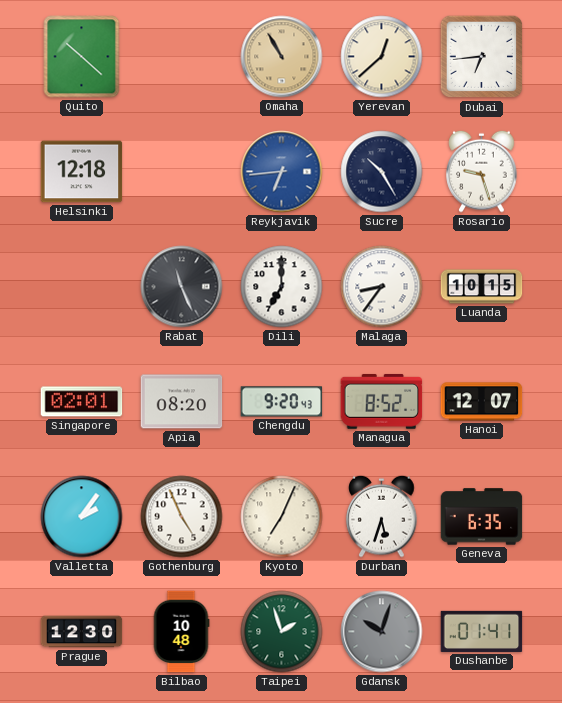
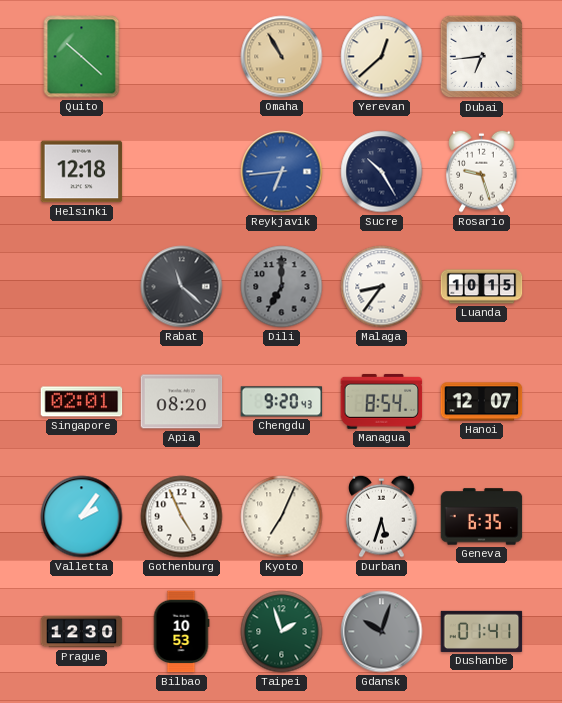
Rabat: 11:26 -> 11:22 (182, 287)
Dili dial: white -> grey (282, 287)
Managua: 8:52 -> 8:54 (382, 402)
Bilbao: 10:48 -> 10:53 (181, 632)
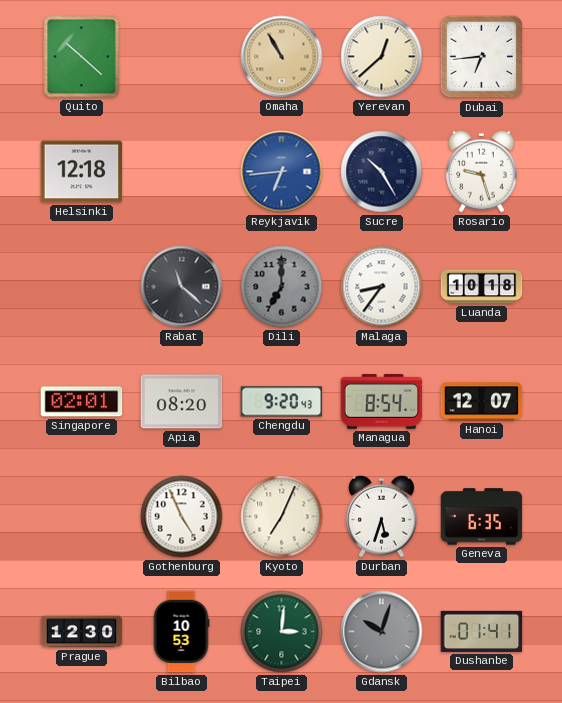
Luanda: 10:15 -> 10:18 (482, 287)
Valletta: 2:06 -> none (82, 517)
Taipei: 1:57 -> 3:01 (282, 632)
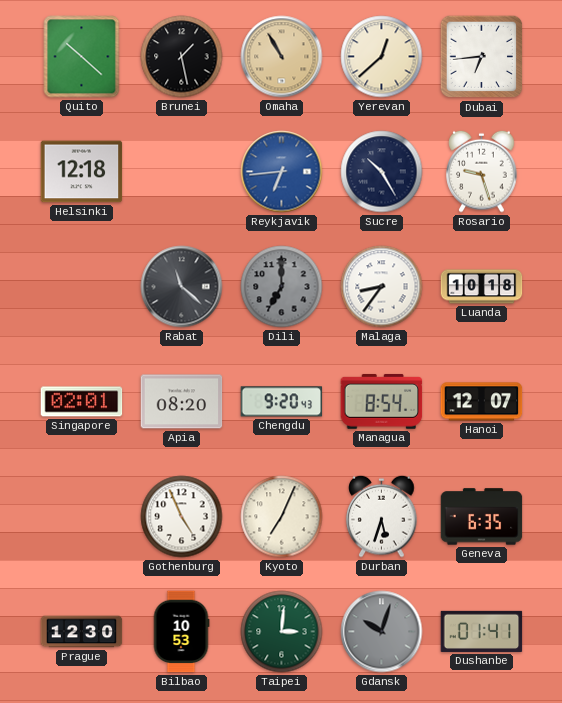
Brunei: none -> 1:28 (182, 57)
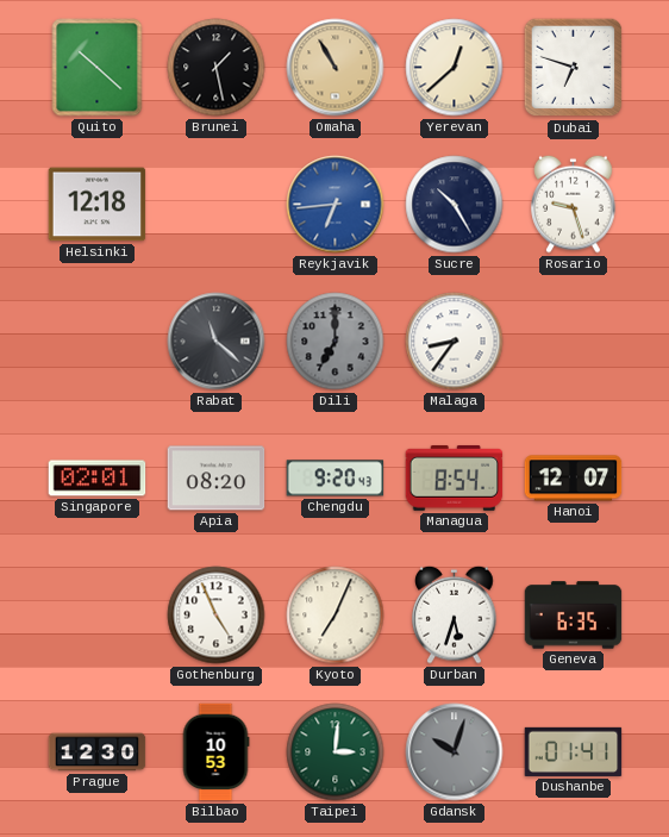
Dubai: 6:44 -> 6:48 (574, 68)
Luanda: 10:18 -> none (482, 287)
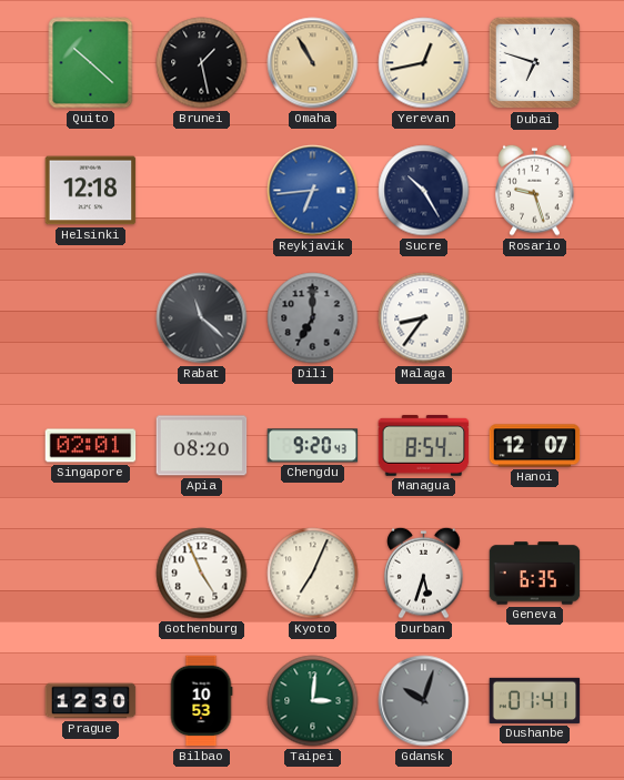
Yerevan: 12:38 -> 12:43 (424, 63)
